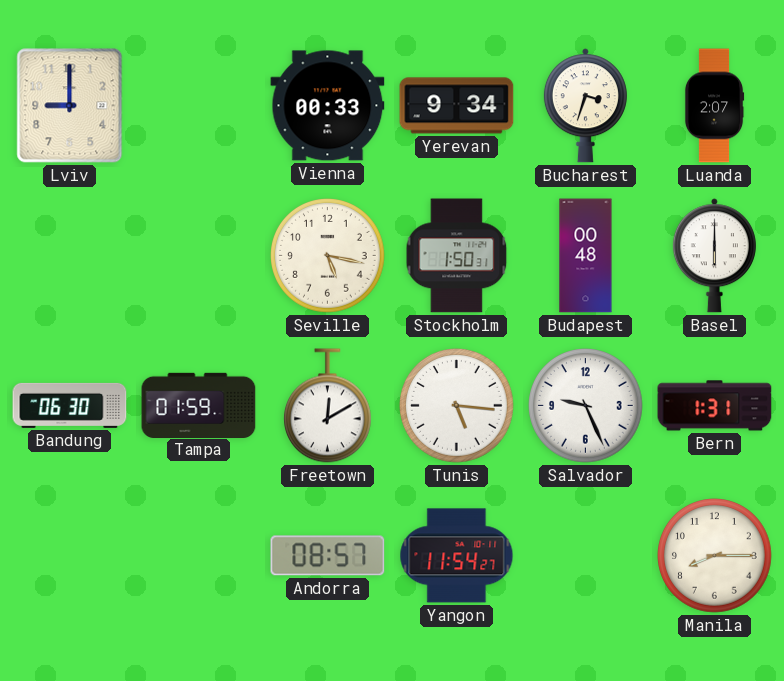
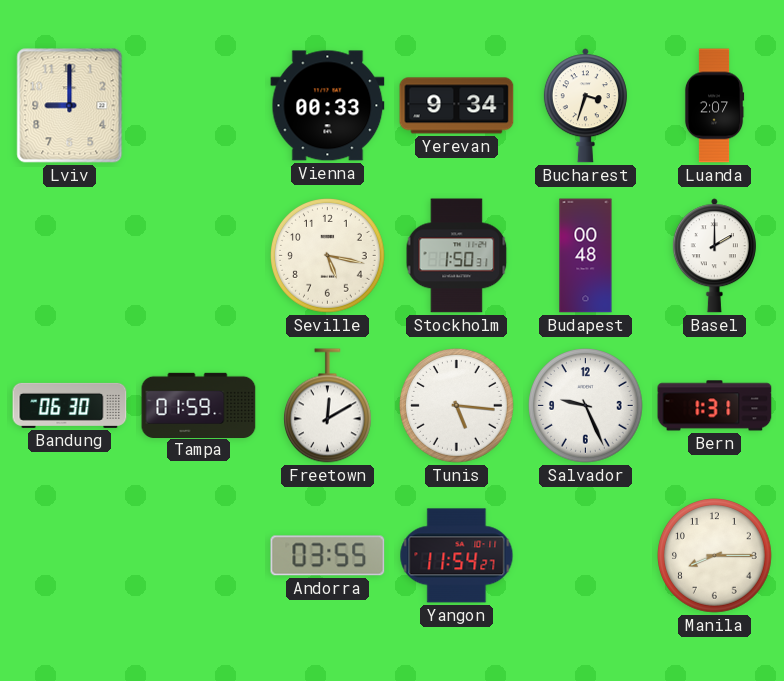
Basel: 6:00 -> 2:00 (714, 256)
Andorra: 08:57 -> 03:55 (328, 556)
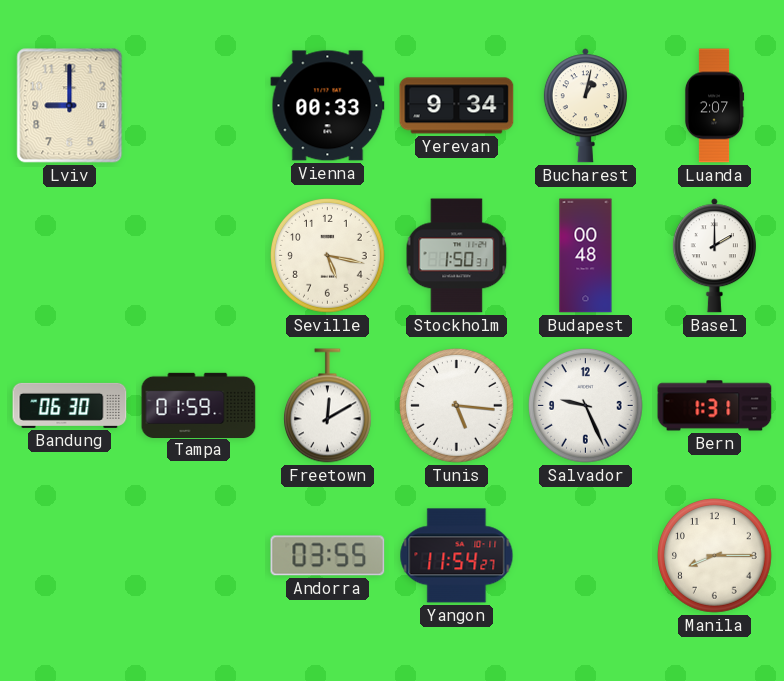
Bucharest: 3:33 -> 1:02 (585, 106)
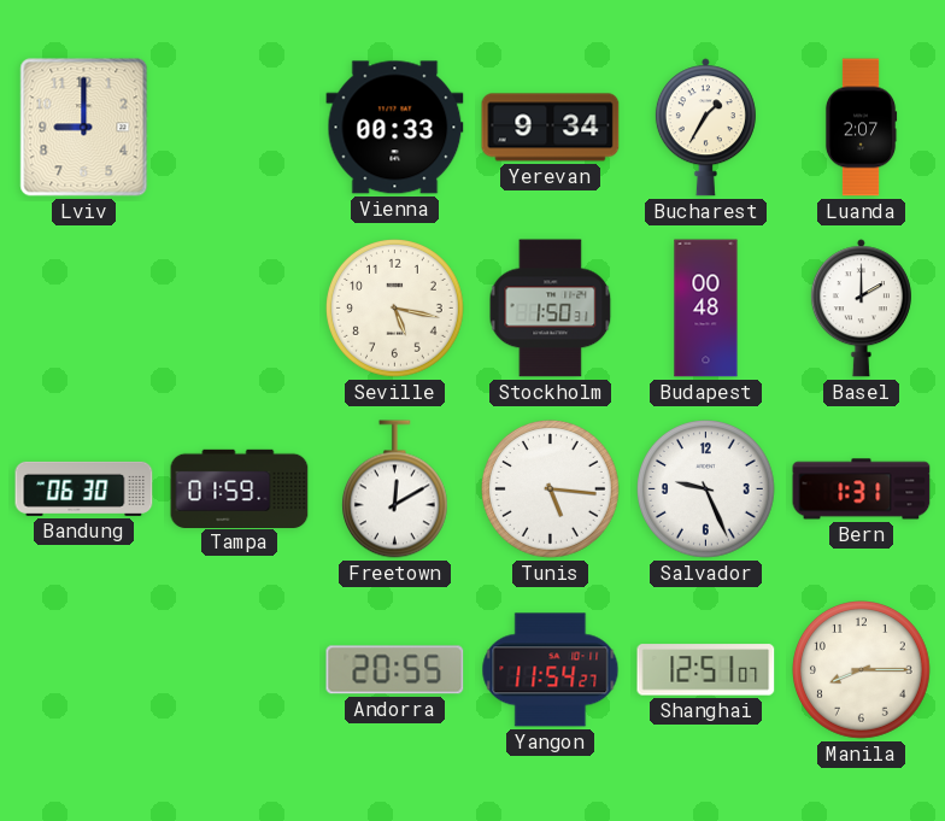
Bucharest: 1:02 -> 1:35 (705, 128)
Andorra: 03:55 -> 20:55 (395, 670)
Shanghai: none -> 12:51 (706, 670)
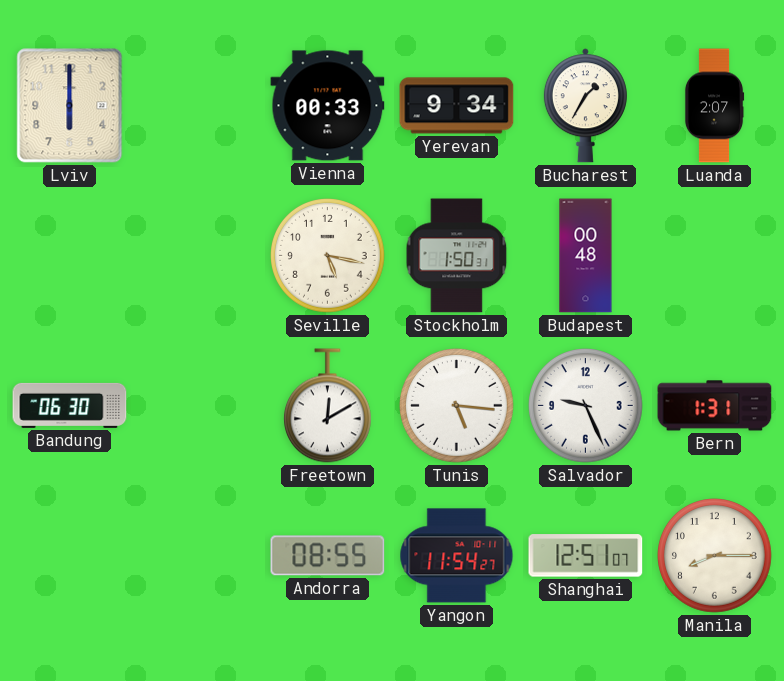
Lviv: 9:00 -> 6:00 (70, 106)
Basel: 2:00 -> none (861, 309)
Tampa: 01:59 -> none (240, 488)
Andorra: 20:55 -> 08:55 (328, 556)
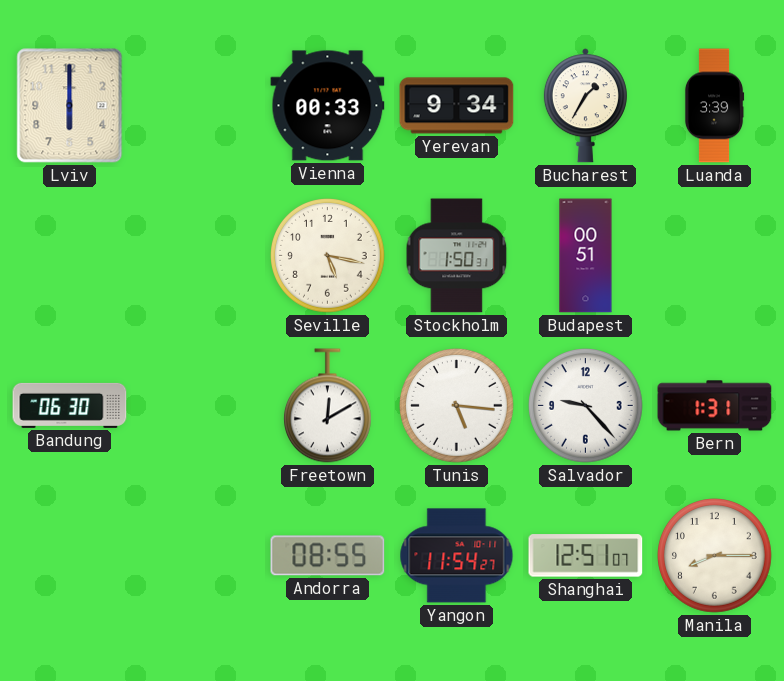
Luanda: 2:07 -> 3:39 (714, 106)
Budapest: 00:48 -> 00:51 (586, 256)
Salvador: 9:26 -> 9:23 (586, 406)
